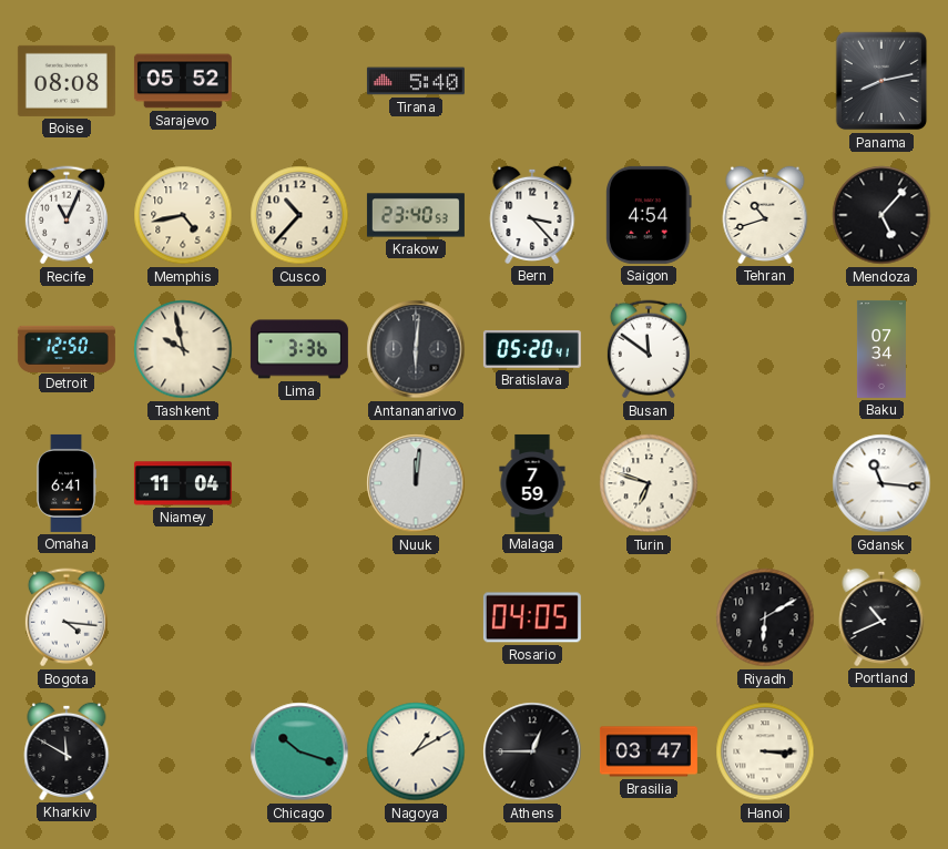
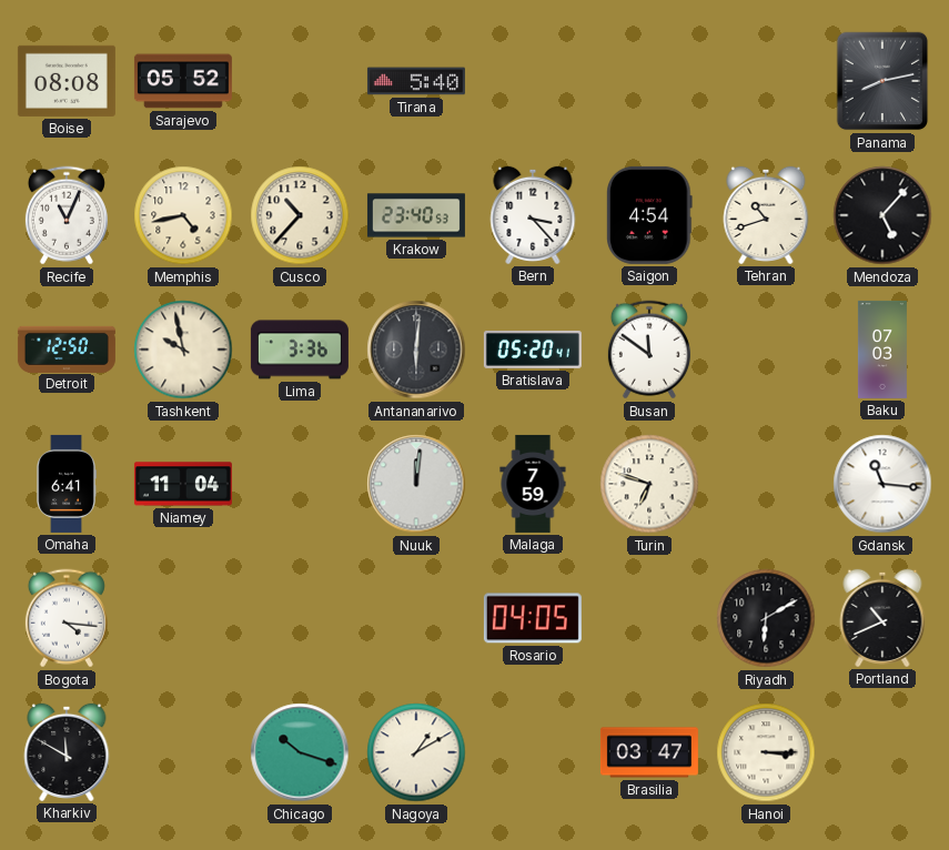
Baku: 07:34 -> 07:03 (882, 350)
Athens: 12:45 -> none (532, 751)
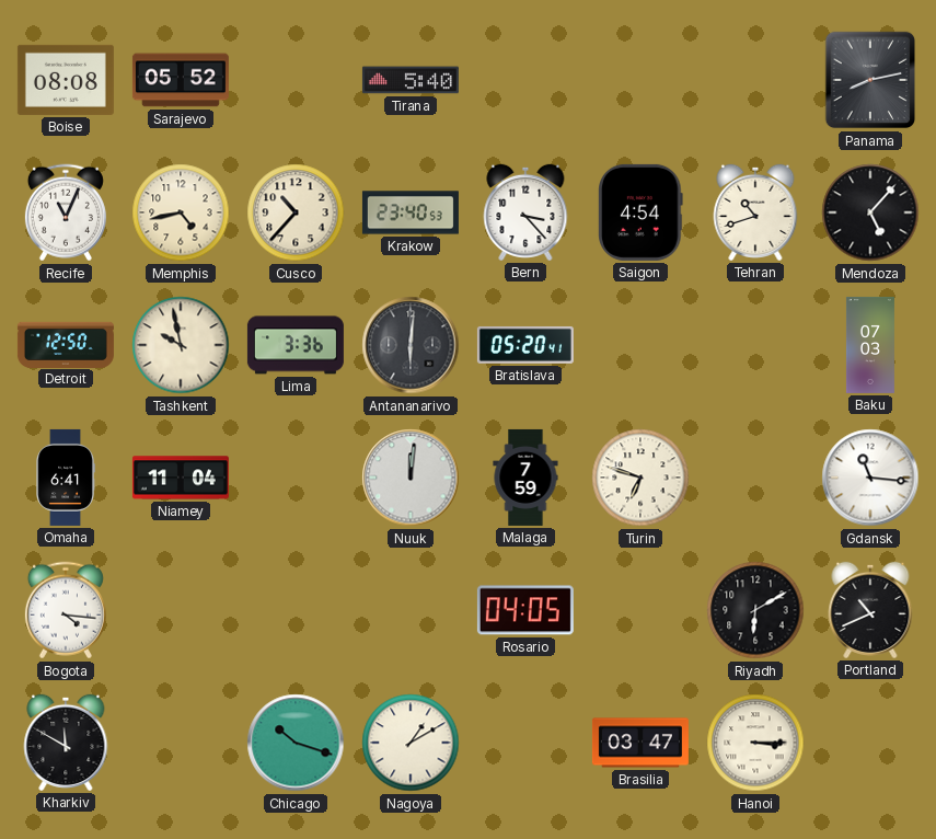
Busan: 11:51 -> none (649, 350)
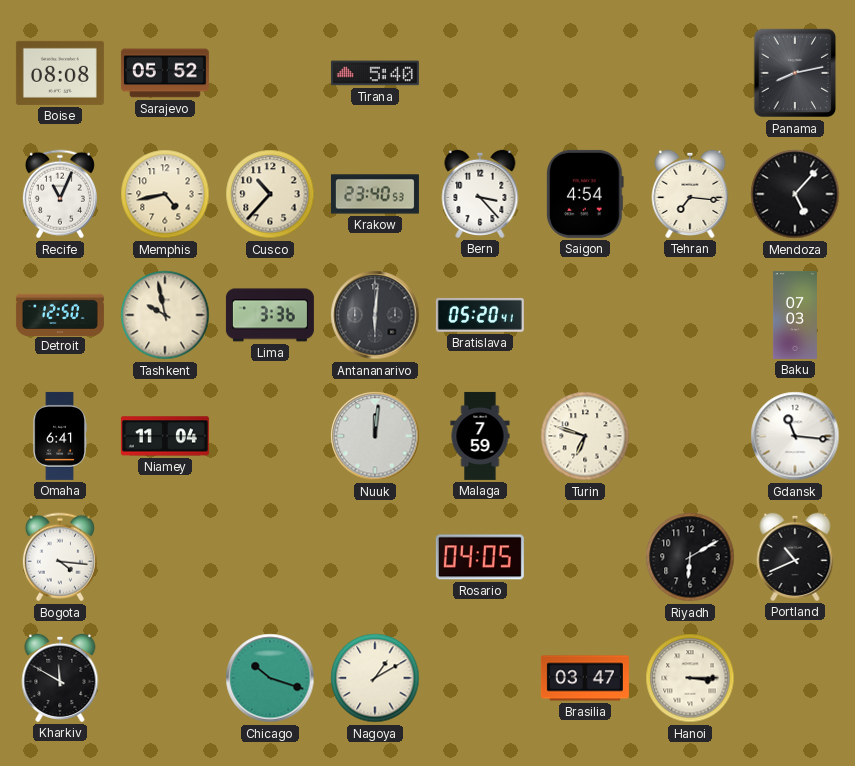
Tehran: 10:42 -> 7:16 (690, 194)
